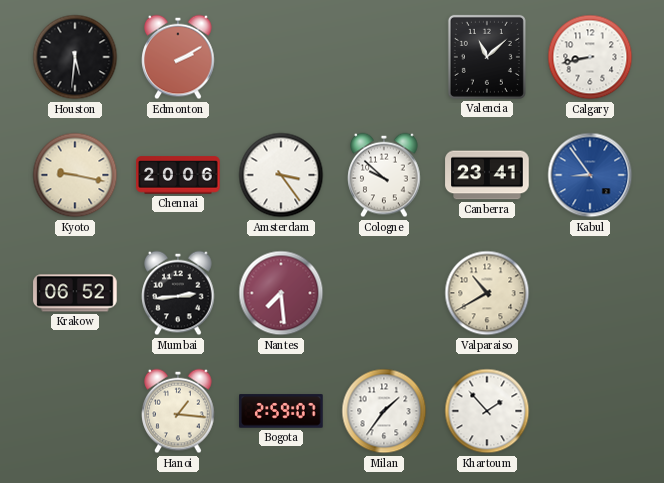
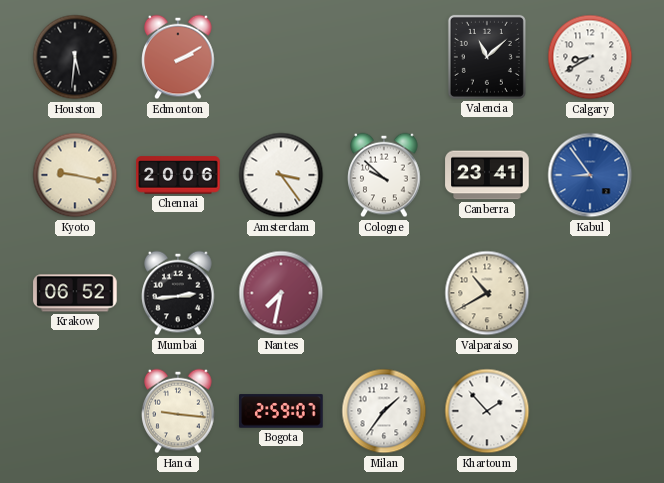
Calgary: 8:43 -> 8:40 (590, 57)
Nantes: 7:29 -> 7:32 (281, 293)
Hanoi: 1:16 -> 9:16 (178, 411)
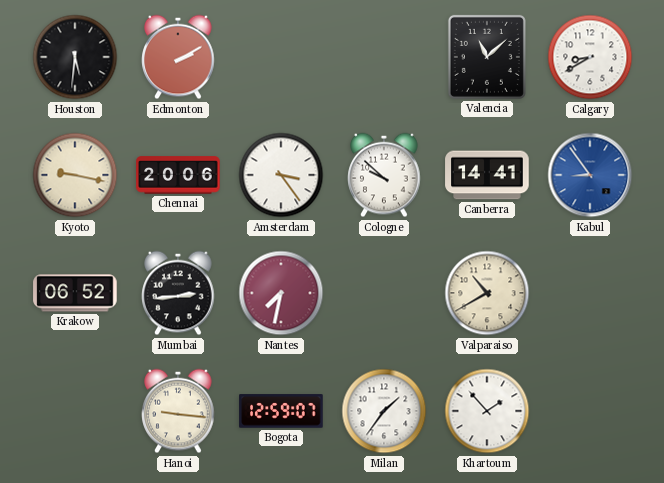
Canberra: 23:41 -> 14:41 (487, 175)
Bogota: 2:59 -> 12:59 (281, 411)
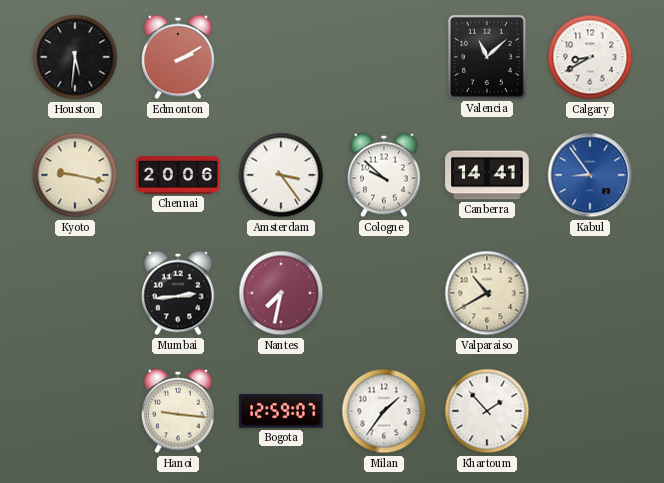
Krakow: 06:52 -> none (75, 293)
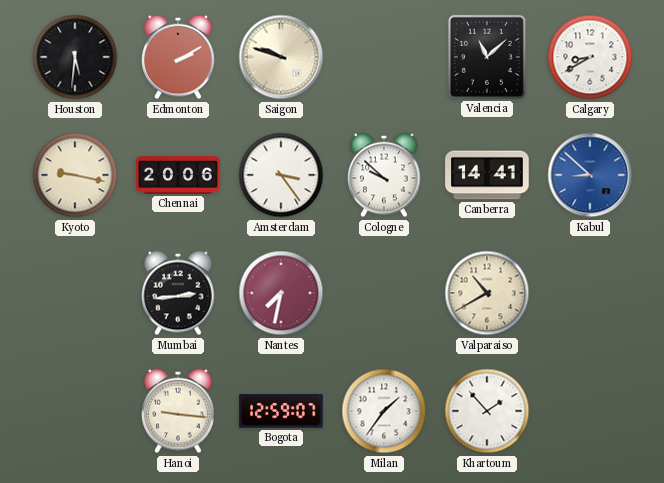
Saigon: none -> 9:48 (281, 57)
Kabul: 8:54 -> 8:52 (590, 175)
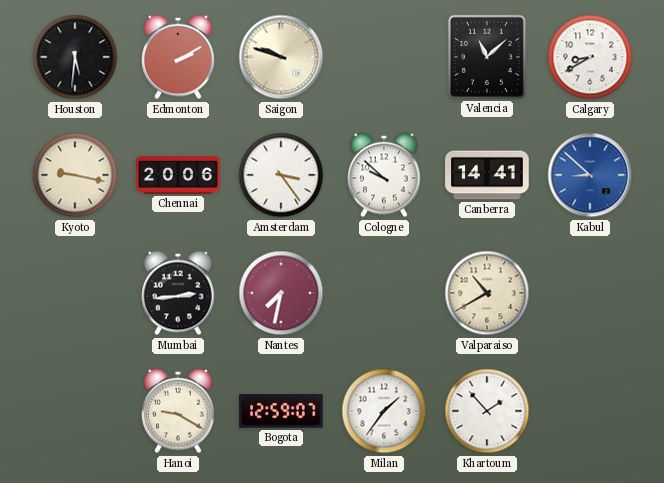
Hanoi: 9:16 -> 9:20 (178, 411)
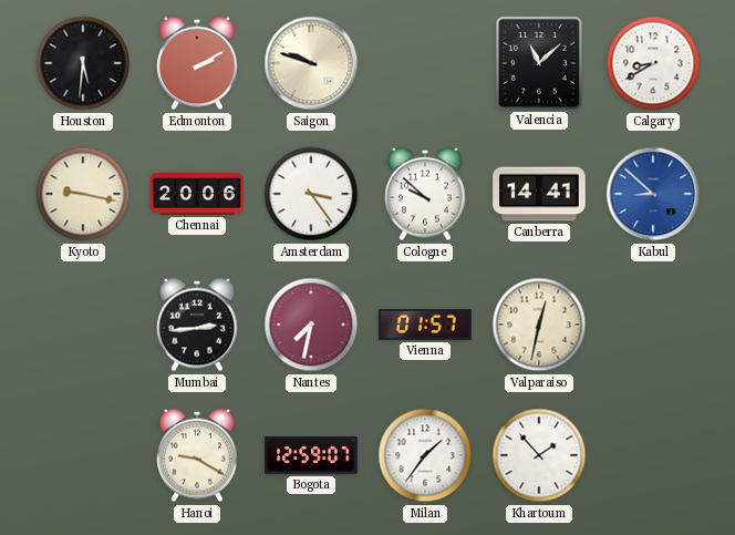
Vienna: none -> 01:57 (425, 326)
Valparaiso: 10:40 -> 12:32 (539, 325)
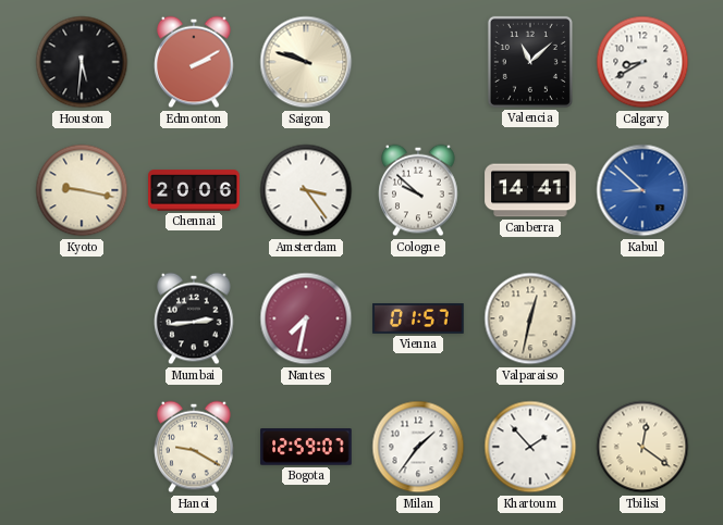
Tbilisi: none -> 12:21 (642, 447)
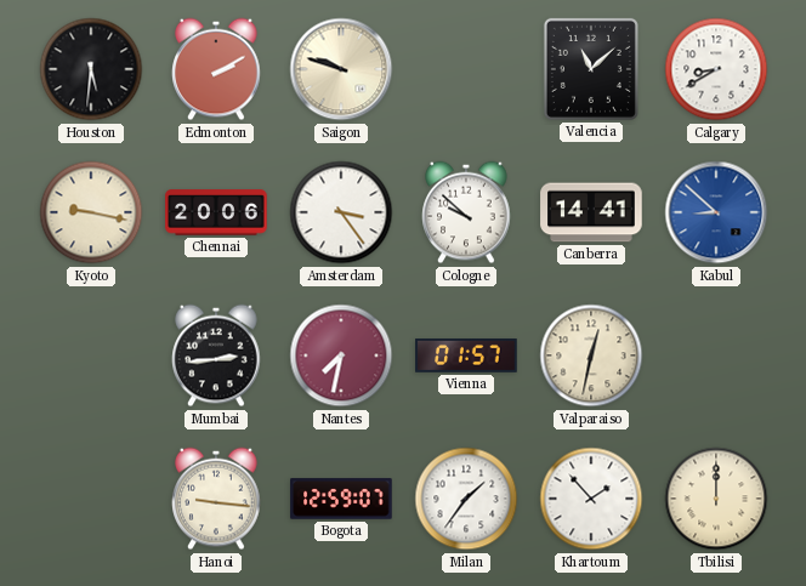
Hanoi: 9:20 -> 9:16 (216, 499)
Tbilisi: 12:21 -> 12:00 (716, 499)
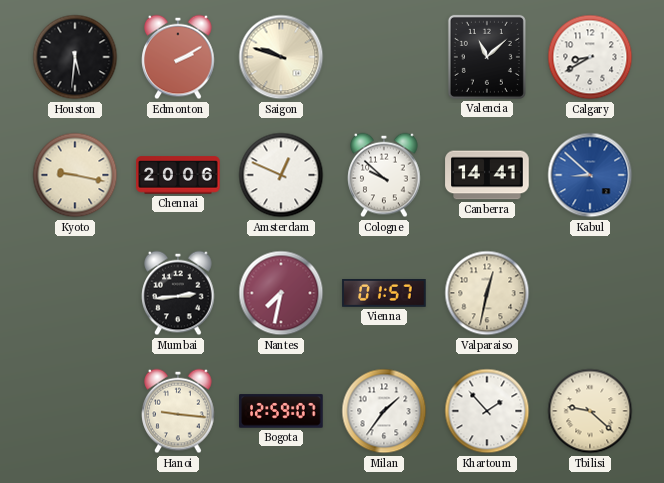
Amsterdam: 3:24 -> 12:49 (281, 175)
Tbilisi: 12:00 -> 9:22 (590, 411)
